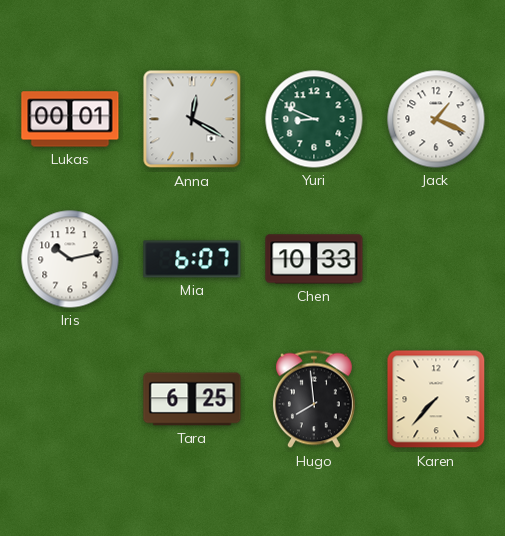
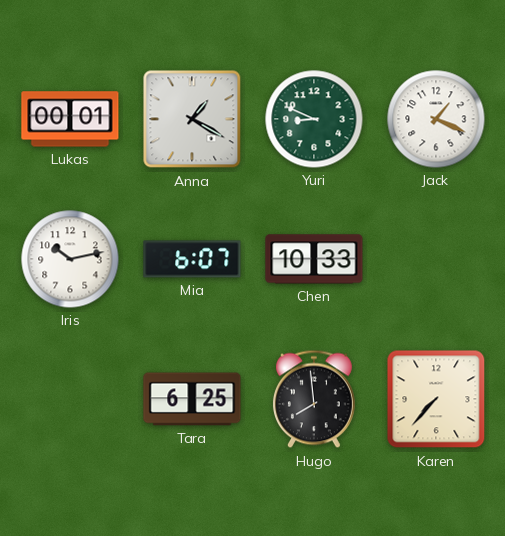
Anna: 12:20 -> 1:20 (192, 119)
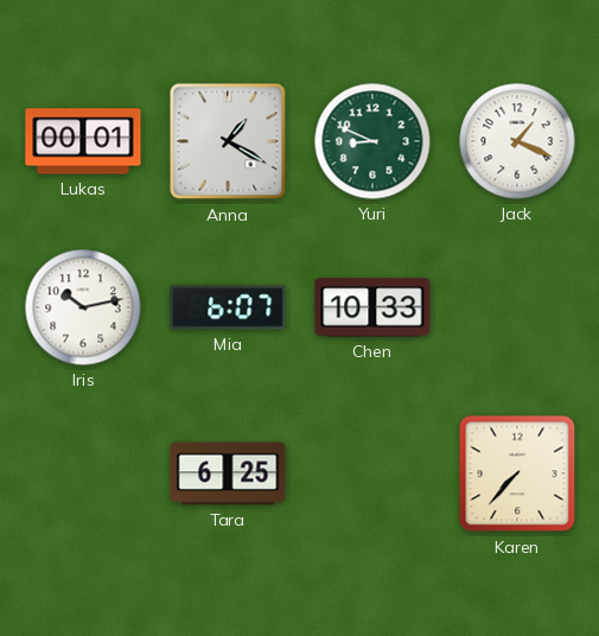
Hugo: 7:59 -> none (314, 399)
